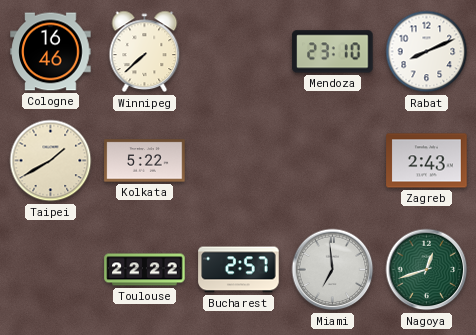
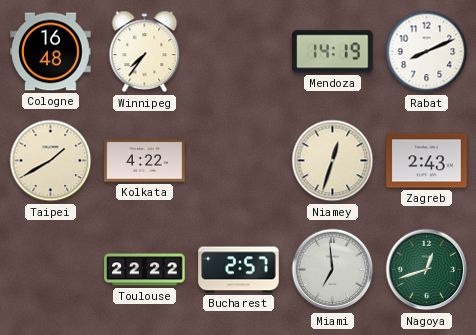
Cologne: 16:46 -> 16:48 (51, 52)
Winnipeg: 7:38 -> 7:36 (145, 52)
Mendoza: 23:10 -> 14:19 (333, 52)
Kolkata: 5:22 -> 4:22 (145, 161)
Niamey: none -> 12:33 (333, 161)
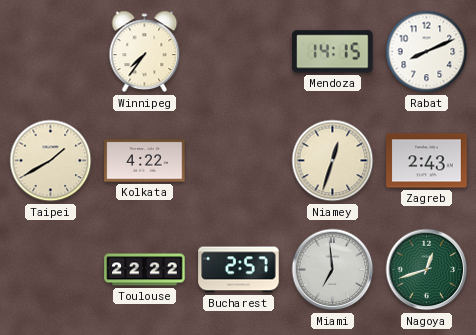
Cologne: 16:48 -> none (51, 52)
Mendoza: 14:19 -> 14:15 (333, 52)
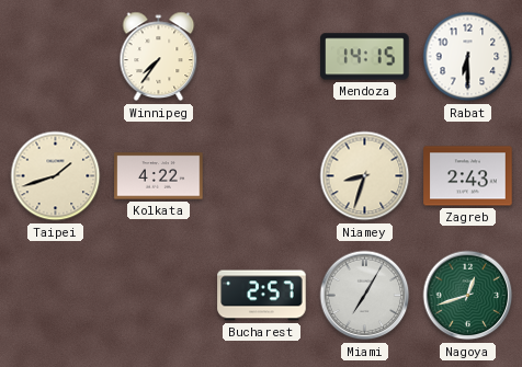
Rabat: 8:11 -> 6:30 (468, 57)
Taipei: 1:40 -> 1:42 (56, 176)
Niamey: 12:33 -> 8:33 (365, 176)
Toulouse: 22:22 -> none (145, 270)
Miami: 6:59 -> 7:05 (365, 296)
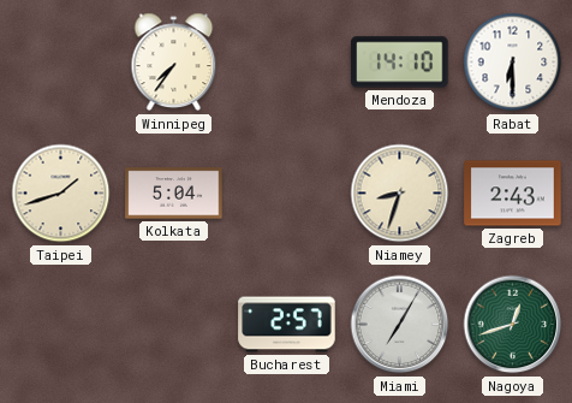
Mendoza: 14:15 -> 14:10 (400, 63)
Kolkata: 4:22 -> 5:04 (174, 194)
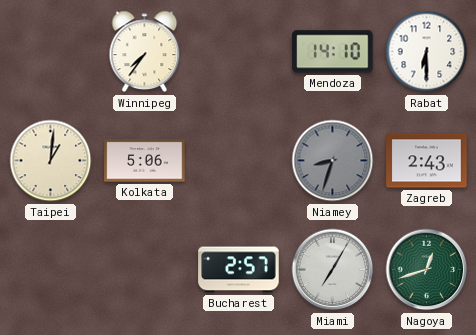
Taipei: 1:42 -> 1:01 (51, 161)
Kolkata: 5:04 -> 5:06 (145, 161)
Niamey dial: cream -> grey (333, 161)
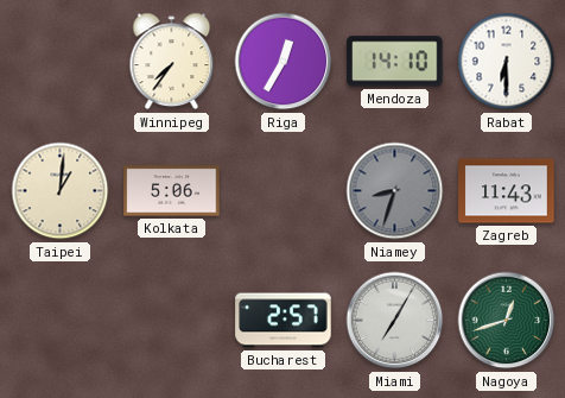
Riga: none -> 12:35 (284, 62)
Zagreb: 2:43 -> 11:43 (507, 191)
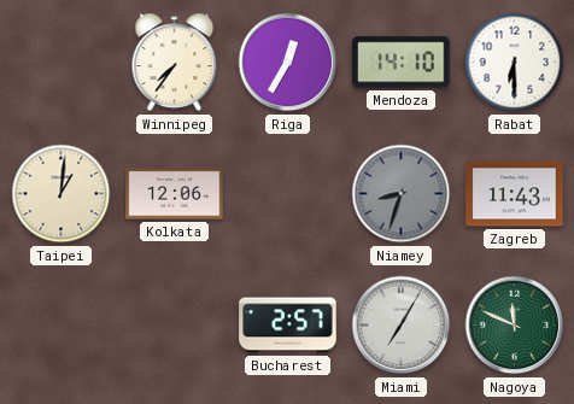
Kolkata: 5:06 -> 12:06 (175, 194)
Nagoya: 12:42 -> 11:49 (515, 326)
